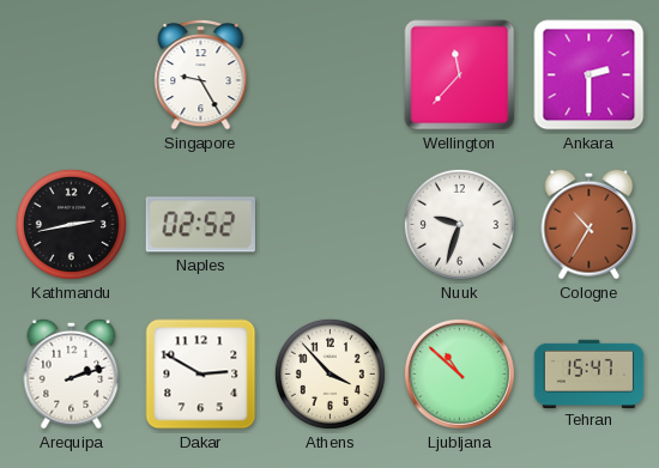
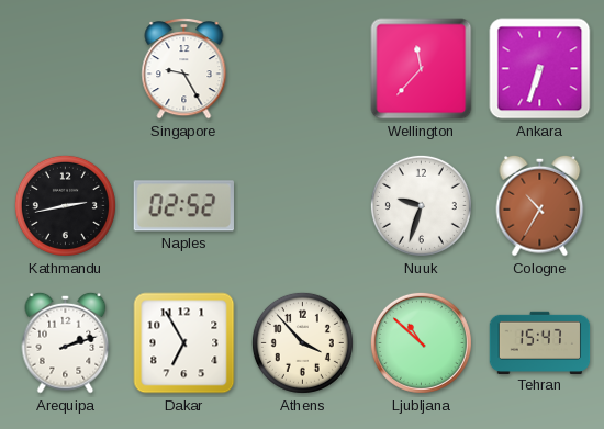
Ankara: 2:30 -> 6:33 (540, 69)
Dakar: 2:50 -> 6:55 (184, 343)
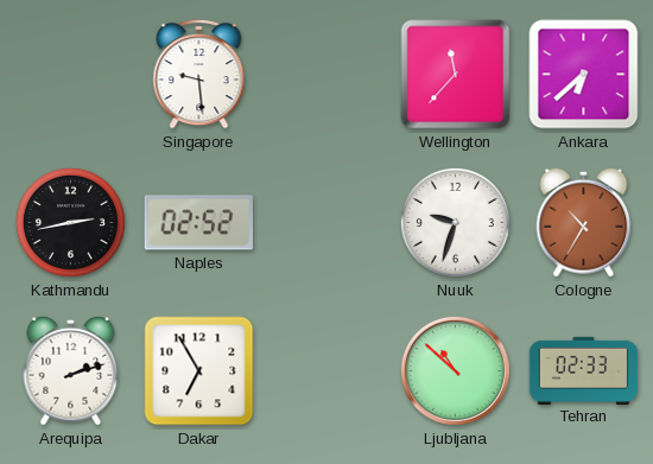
Singapore: 9:25 -> 9:29 (199, 75)
Ankara: 6:33 -> 6:38 (584, 75)
Athens: 3:53 -> none (302, 342)
Tehran: 15:47 -> 02:33 (584, 370)
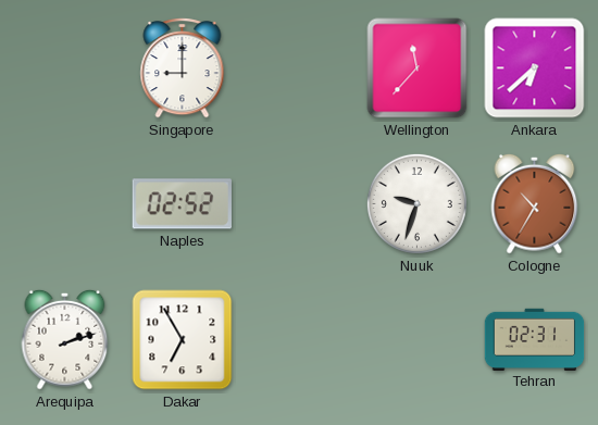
Singapore: 9:29 -> 9:00 (183, 68)
Kathmandu: 2:43 -> none (70, 222)
Ljubljana: 10:52 -> none (455, 370)
Tehran: 02:33 -> 02:31 (535, 339)
